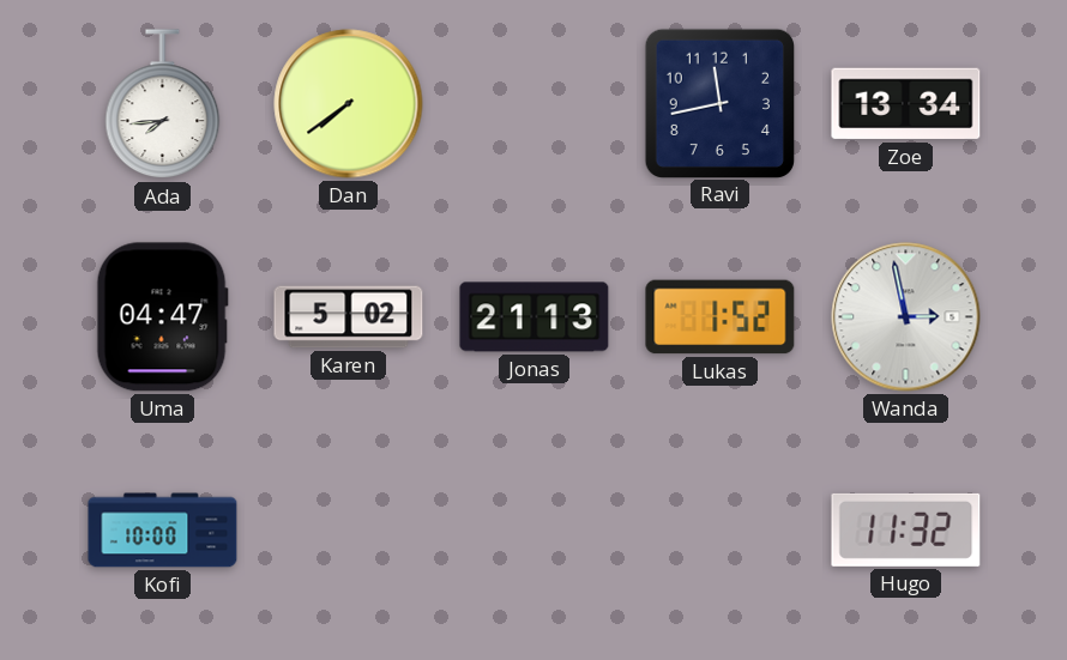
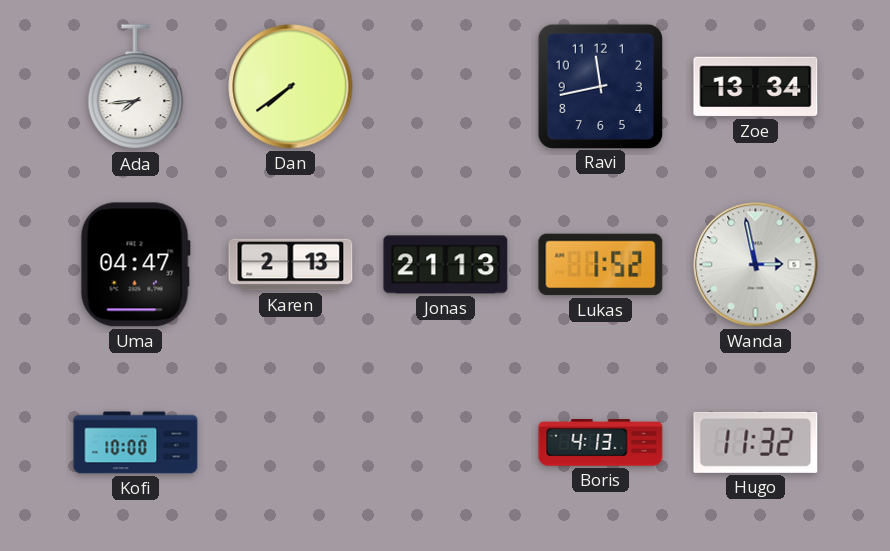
Karen: 5:02 -> 2:13 (291, 265)
Boris: none -> 4:13 (601, 443)
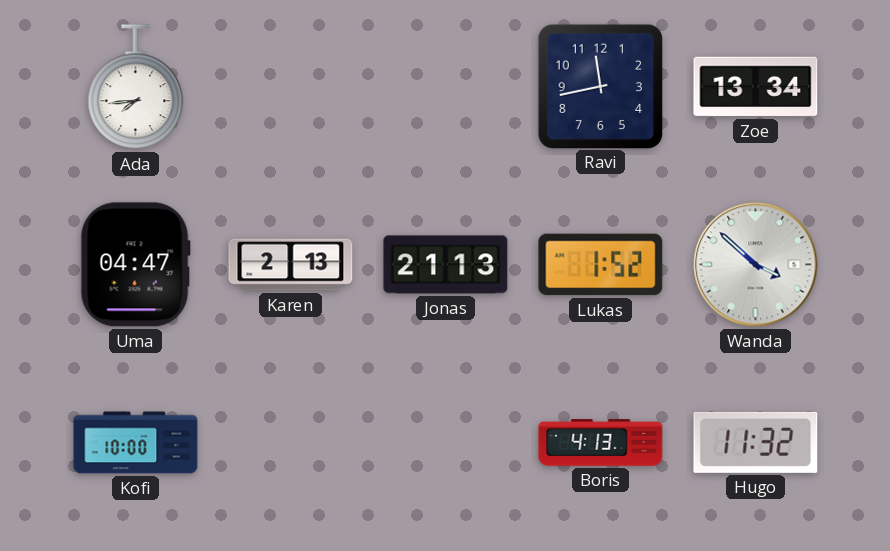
Dan: 7:39 -> none (291, 87)
Wanda: 2:58 -> 3:52 (756, 265)
